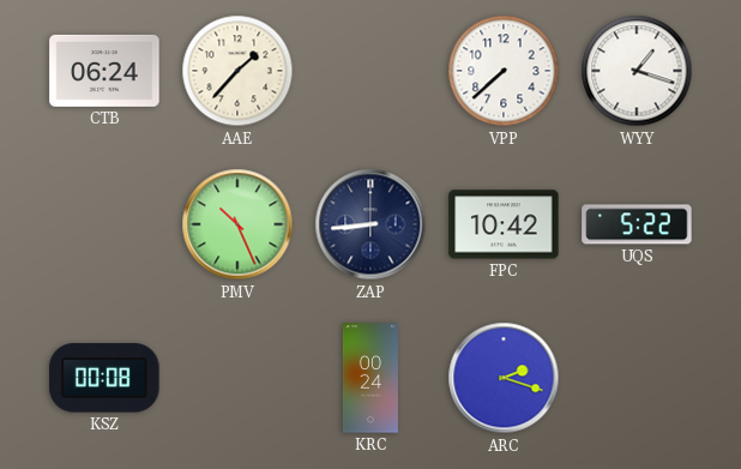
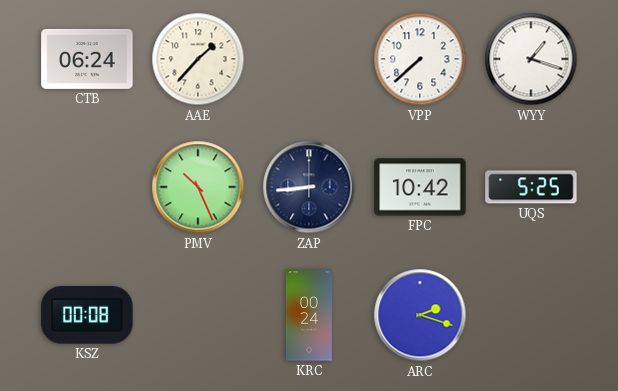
UQS: 5:22 -> 5:25 (531, 187)
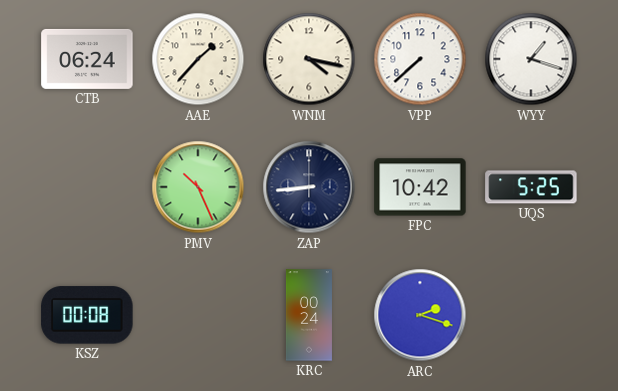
WNM: none -> 4:17 (309, 59)
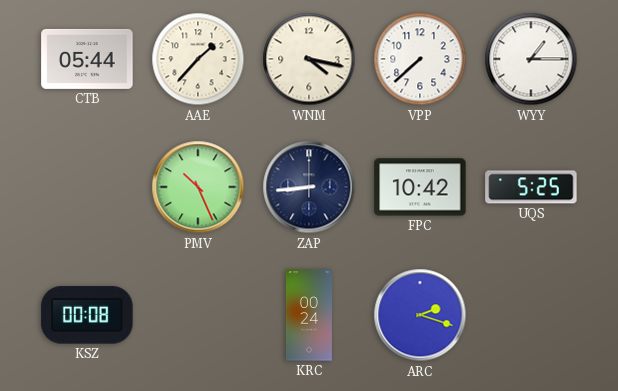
CTB: 06:24 -> 05:44 (87, 59)
WYY: 1:18 -> 1:15 (531, 59)
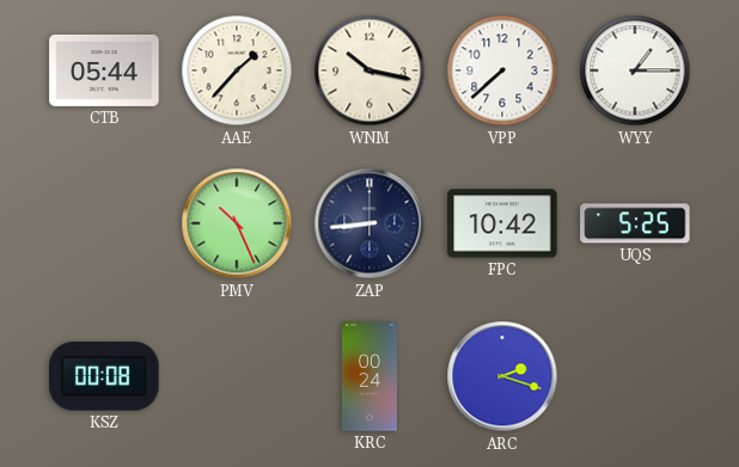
WNM: 4:17 -> 10:17 (369, 70)
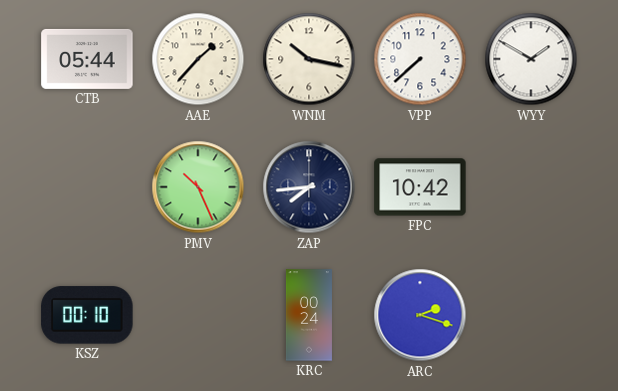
WYY: 1:15 -> 1:50 (531, 59)
ZAP: 8:44 -> 7:44 (309, 187)
UQS: 5:25 -> none (635, 223)
KSZ: 00:08 -> 00:10 (87, 315)
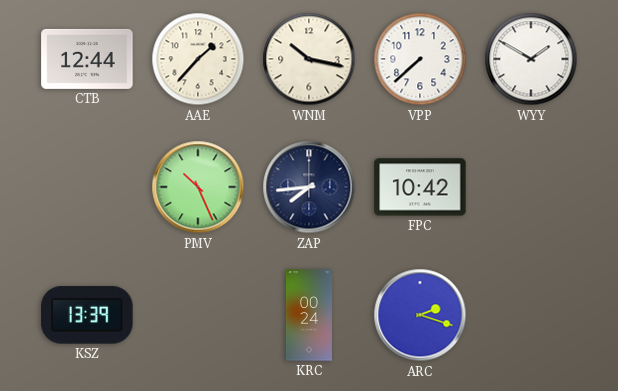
CTB: 05:44 -> 12:44 (87, 59)
KSZ: 00:10 -> 13:39 (87, 315)
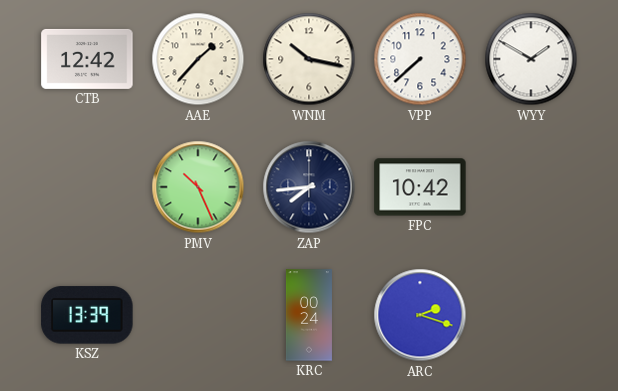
CTB: 12:44 -> 12:42 (87, 59)
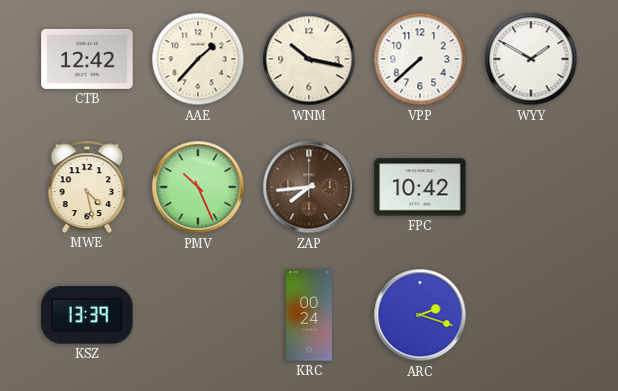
MWE: none -> 4:28 (87, 187)
ZAP dial: navy -> brown (309, 187)
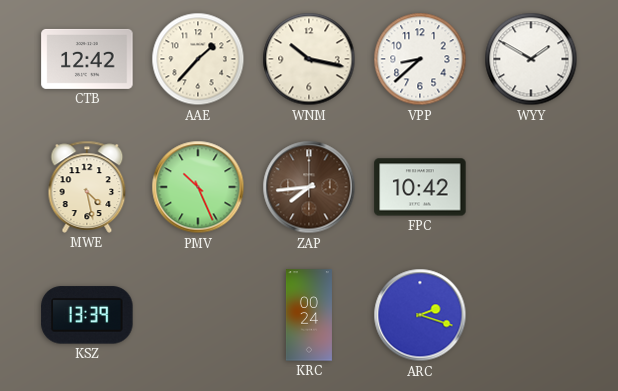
VPP: 7:38 -> 8:38 (420, 59)
